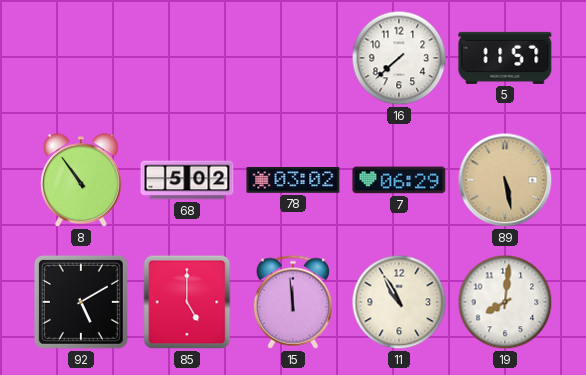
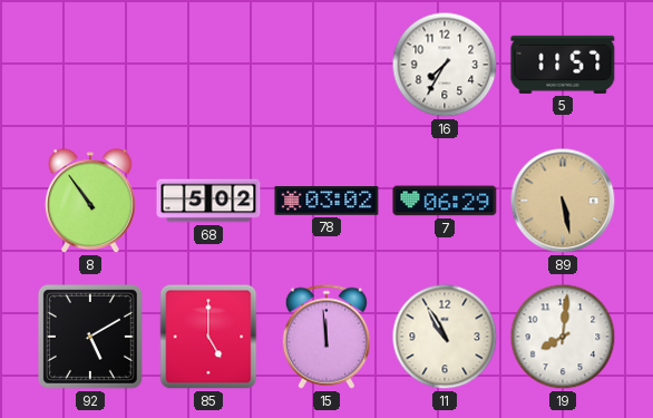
16: 7:38 -> 7:35 (445, 65)
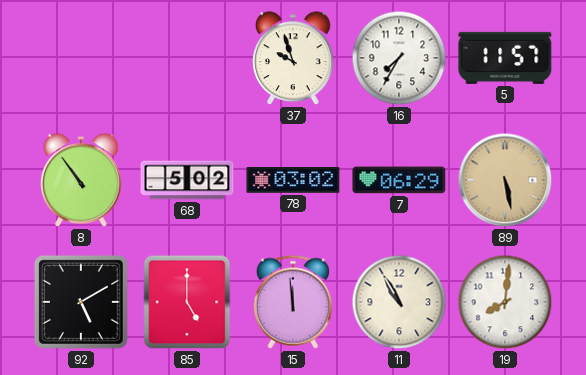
37: none -> 9:57 (294, 59)
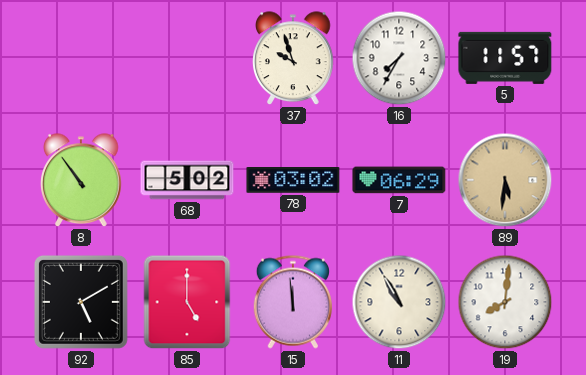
89: 5:28 -> 5:31 (505, 180)
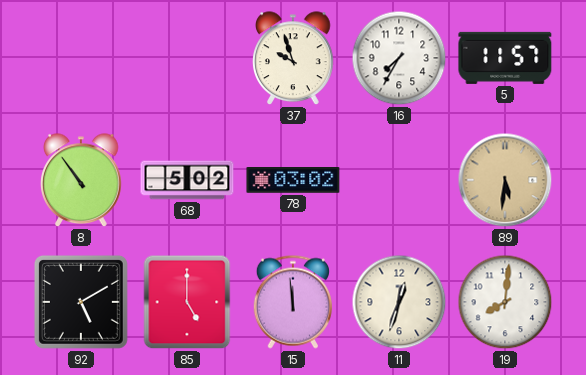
7: 06:29 -> none (399, 180)
11: 10:55 -> 12:33 (399, 302)
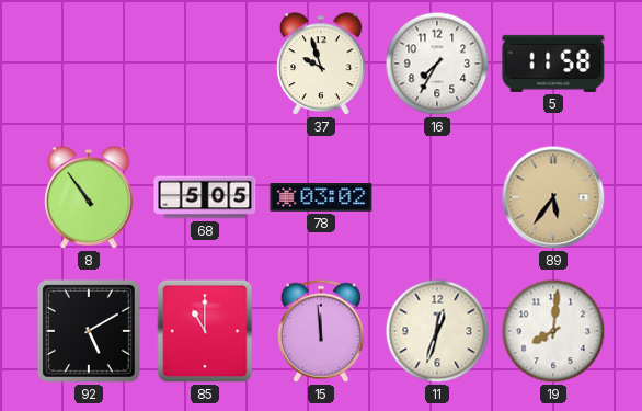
5: 11:57 -> 11:58 (553, 64)
68: 5:02 -> 5:05 (205, 197)
89: 5:31 -> 5:36 (553, 197)
85: 5:00 -> 11:00 (205, 331)
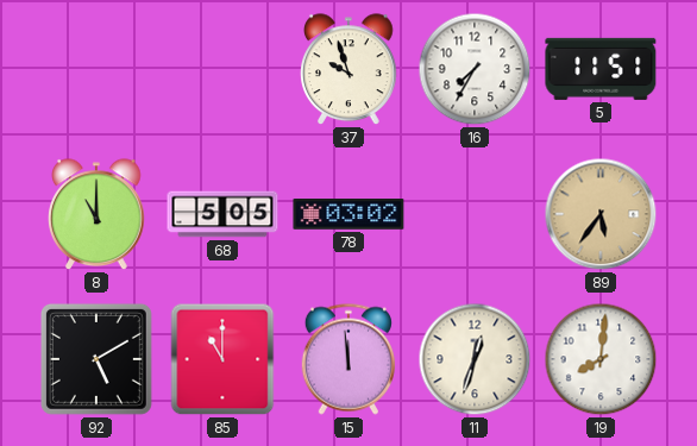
5: 11:58 -> 11:51 (601, 69)
8: 10:54 -> 11:00 (98, 215)
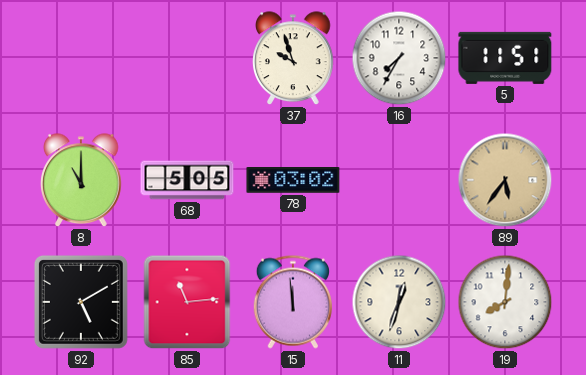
85: 11:00 -> 11:14 (187, 302)
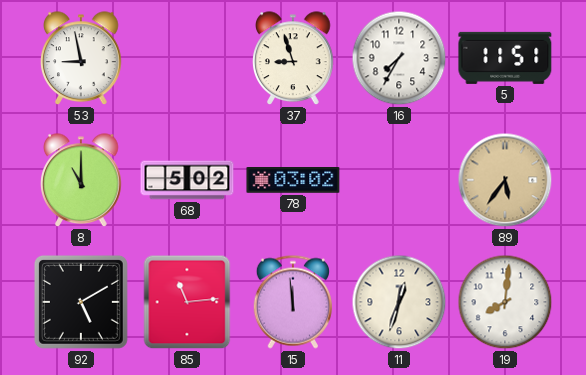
53: none -> 8:58 (82, 59)
37: 9:57 -> 8:57 (294, 59)
68: 5:05 -> 5:02 (187, 180)
